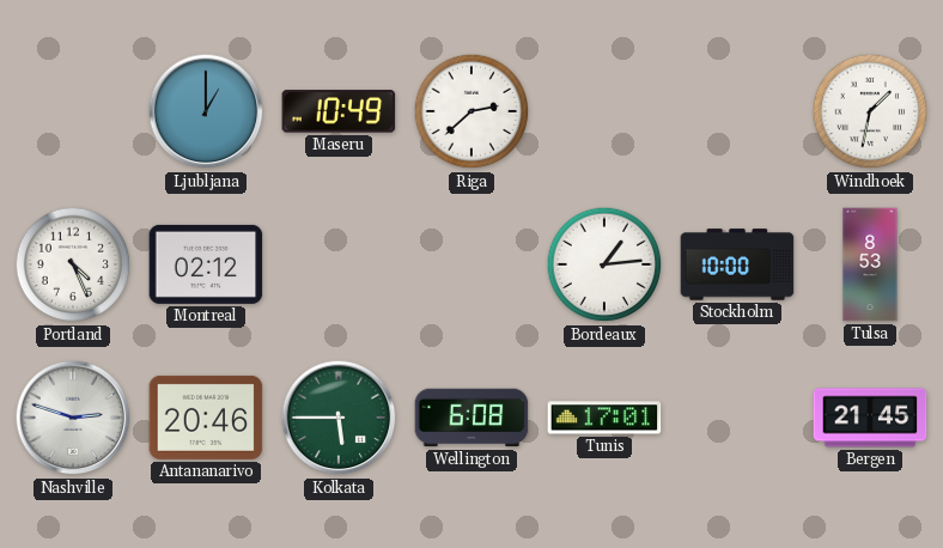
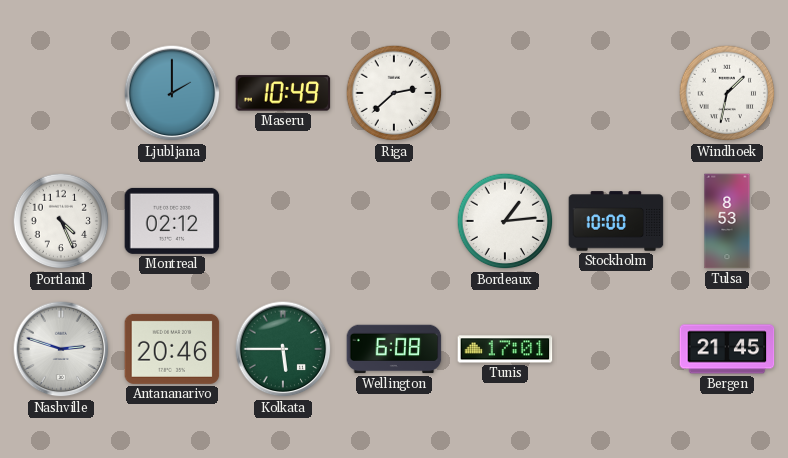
Ljubljana: 1:00 -> 2:00 (172, 93)
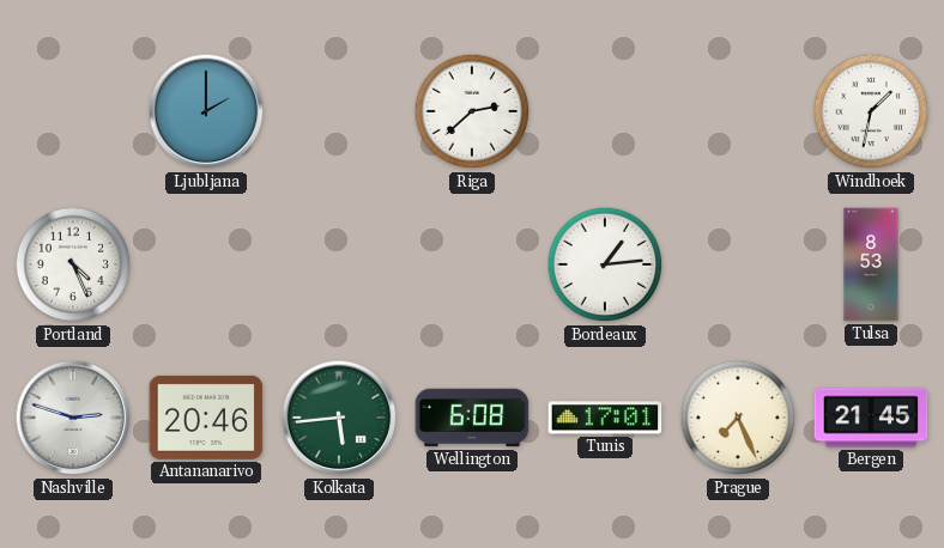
Maseru: 10:49 -> none (283, 93)
Montreal: 02:12 -> none (172, 221)
Stockholm: 10:00 -> none (616, 221)
Kolkata: 5:45 -> 5:44 (339, 418)
Prague: none -> 7:26 (738, 418)
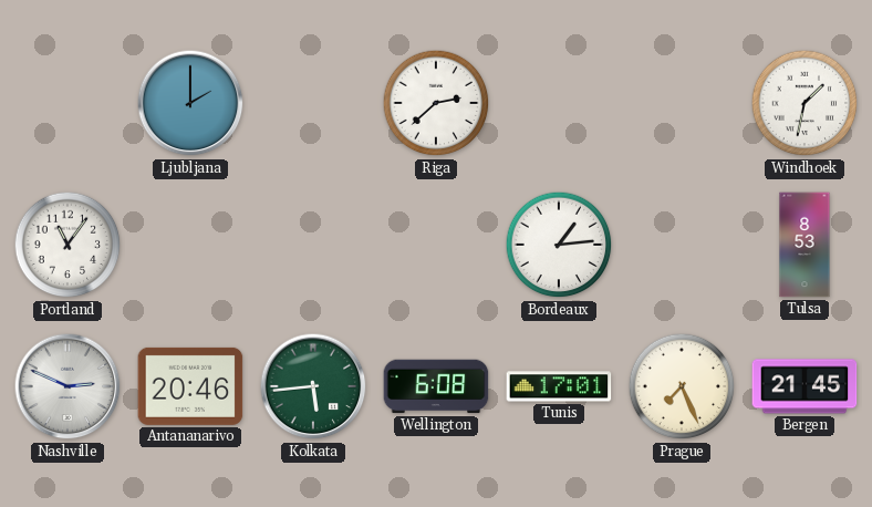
Portland: 4:26 -> 11:06 (68, 245)
Nashville: 2:48 -> 2:49 (68, 386)
